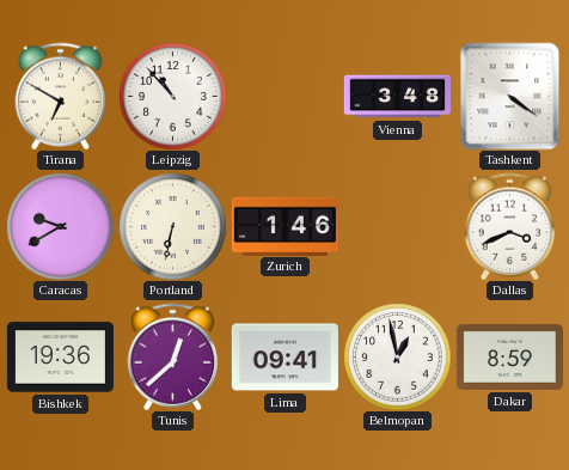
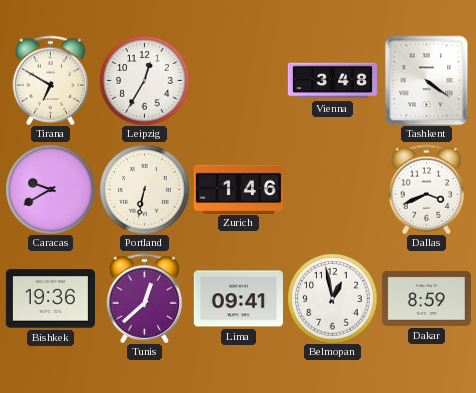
Leipzig: 10:53 -> 12:35 (144, 80)
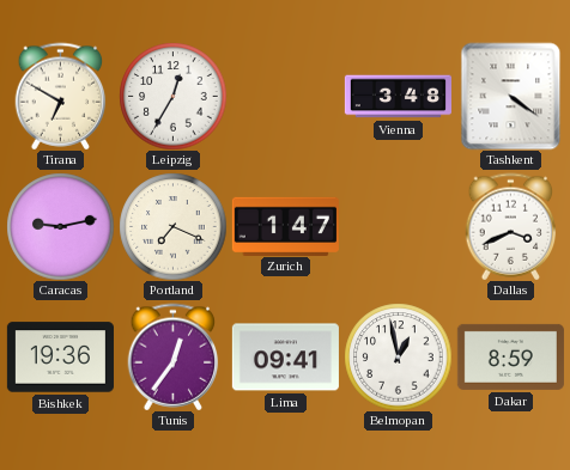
Caracas: 9:40 -> 9:13 (60, 226)
Portland: 6:32 -> 7:19 (172, 226)
Zurich: 1:46 -> 1:47 (285, 226)
Tunis: 12:38 -> 12:36 (174, 356)
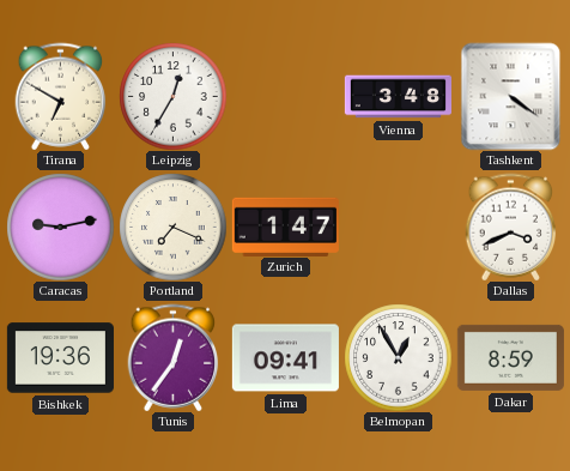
Belmopan: 12:58 -> 12:55 (398, 357)
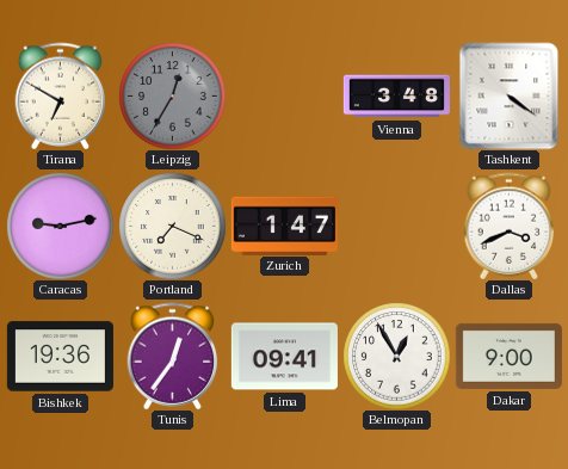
Leipzig dial: white -> grey (172, 95)
Dakar: 8:59 -> 9:00 (508, 356)
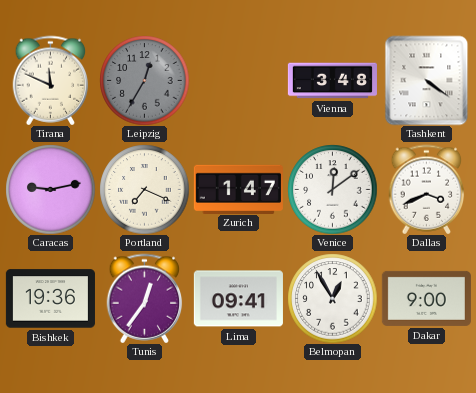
Tirana: 6:50 -> 11:49 (51, 80)
Venice: none -> 12:09 (332, 189)
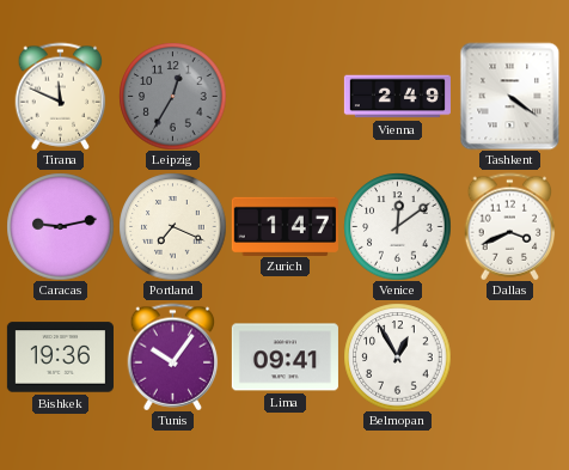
Vienna: 3:48 -> 2:49 (397, 97)
Tunis: 12:36 -> 10:06 (173, 356)
Dakar: 9:00 -> none (426, 298)
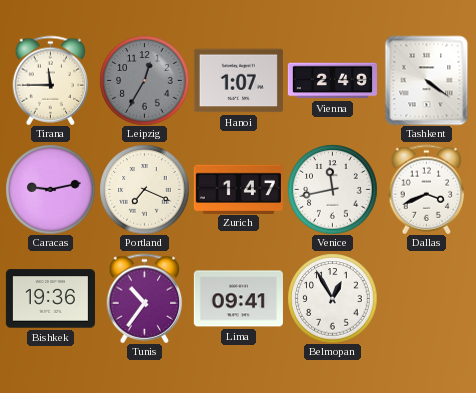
Tirana: 11:49 -> 11:45 (51, 80)
Hanoi: none -> 1:07 (238, 81)
Venice: 12:09 -> 11:43 (332, 189)
Tunis: 10:06 -> 10:36 (145, 298)
